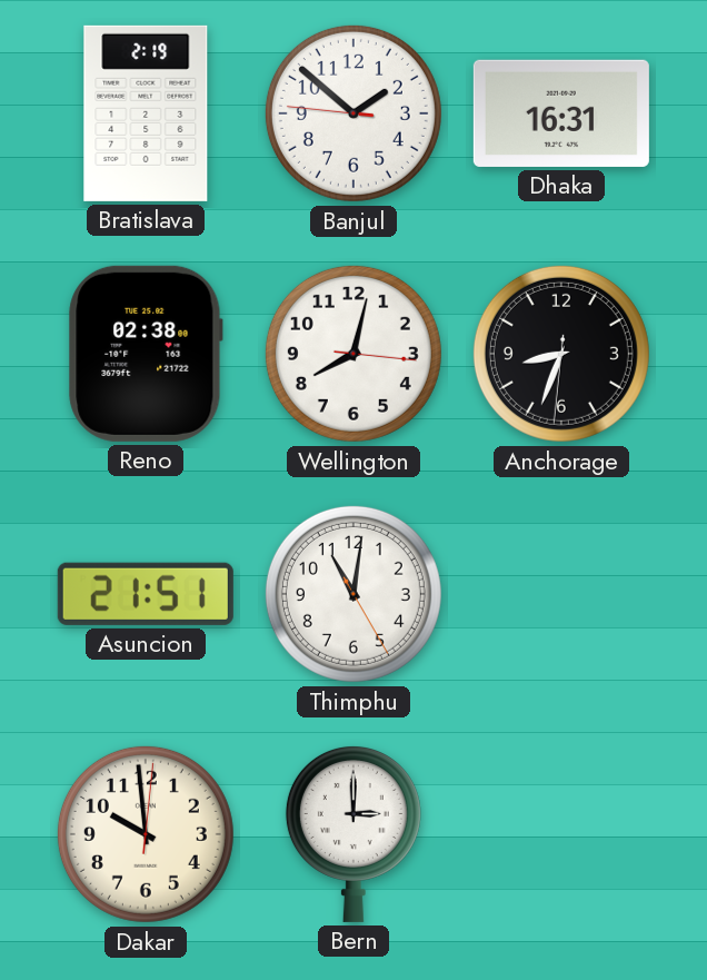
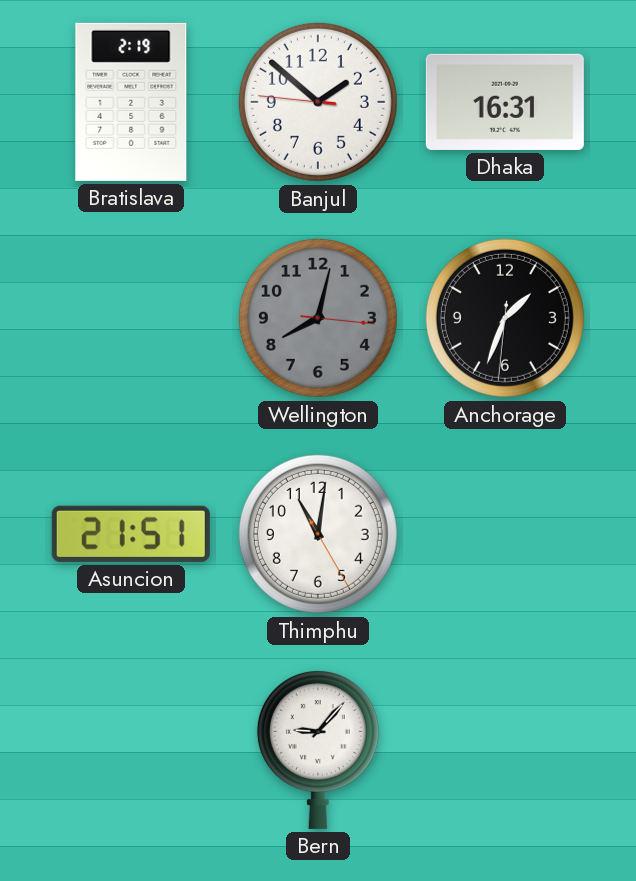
Reno: 02:38 -> none (146, 354)
Wellington dial: white -> grey (318, 318)
Anchorage: 8:33 -> 1:33 (505, 318)
Dakar: 9:59 -> none (146, 834)
Bern: 3:00 -> 9:07 (318, 749)
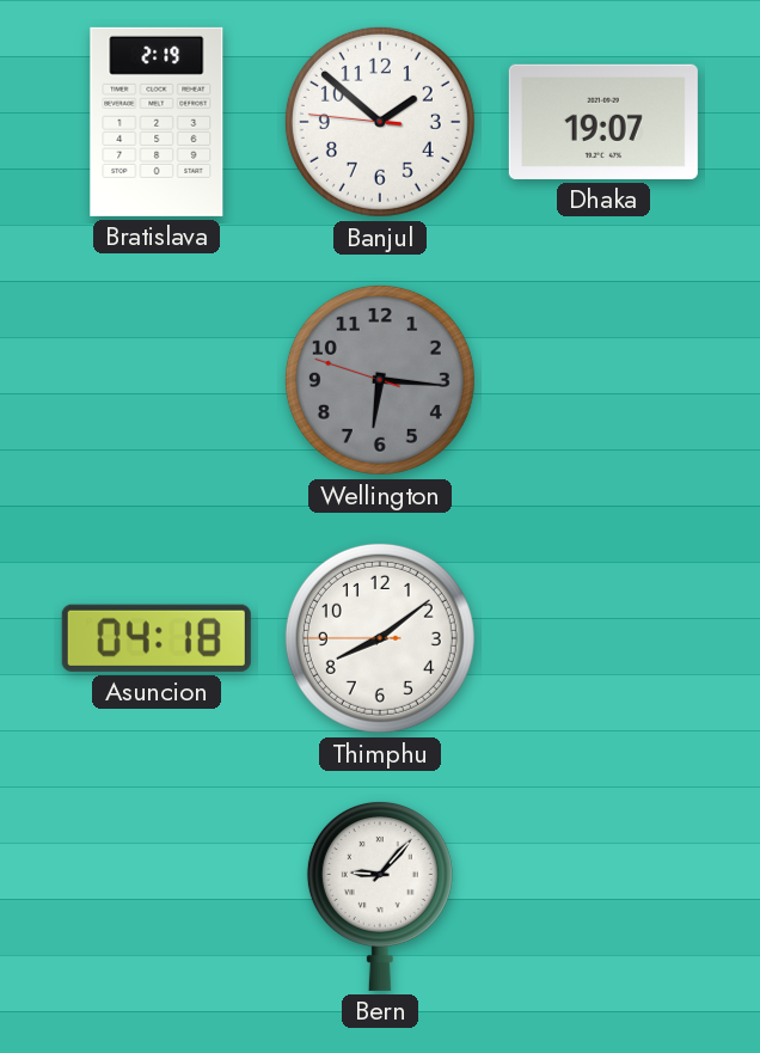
Dhaka: 16:31 -> 19:07 (603, 122)
Wellington: 8:02 -> 6:15 (380, 380)
Anchorage: 1:33 -> none (505, 318)
Asuncion: 21:51 -> 04:18 (157, 638)
Thimphu: 11:01 -> 8:08 (380, 638)
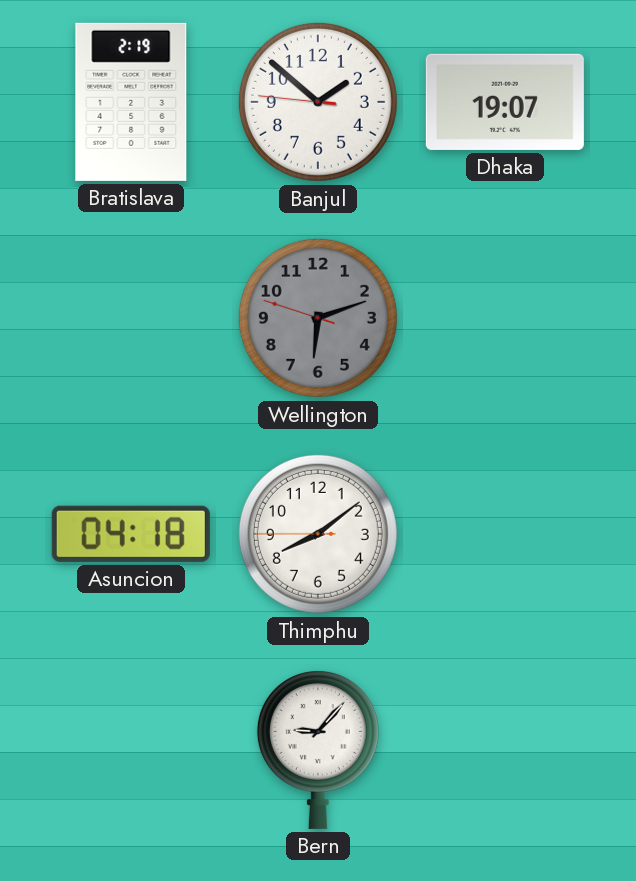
Wellington: 6:15 -> 6:11 (318, 318)
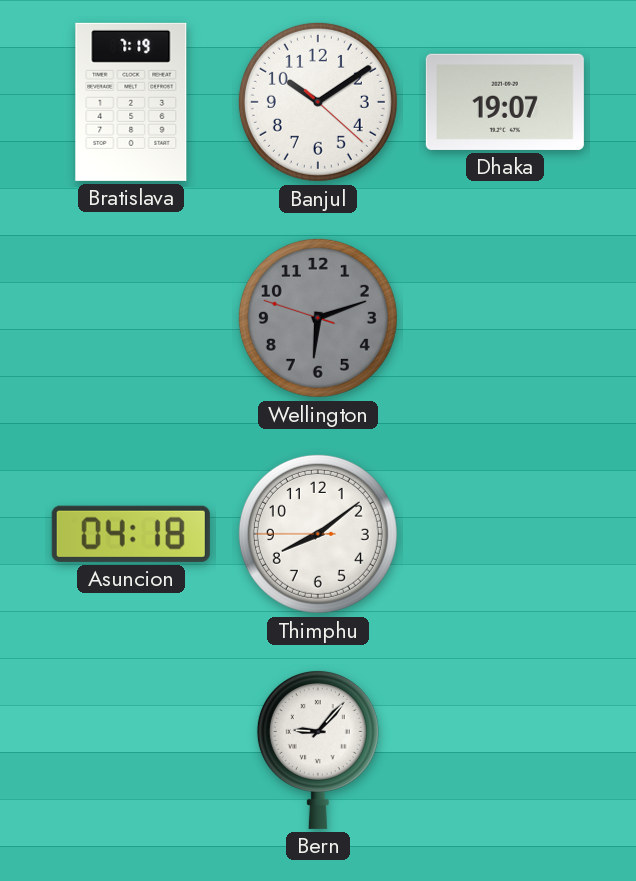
Bratislava: 2:19 -> 7:19 (131, 102)
Banjul: 1:51 -> 10:09 (318, 102)
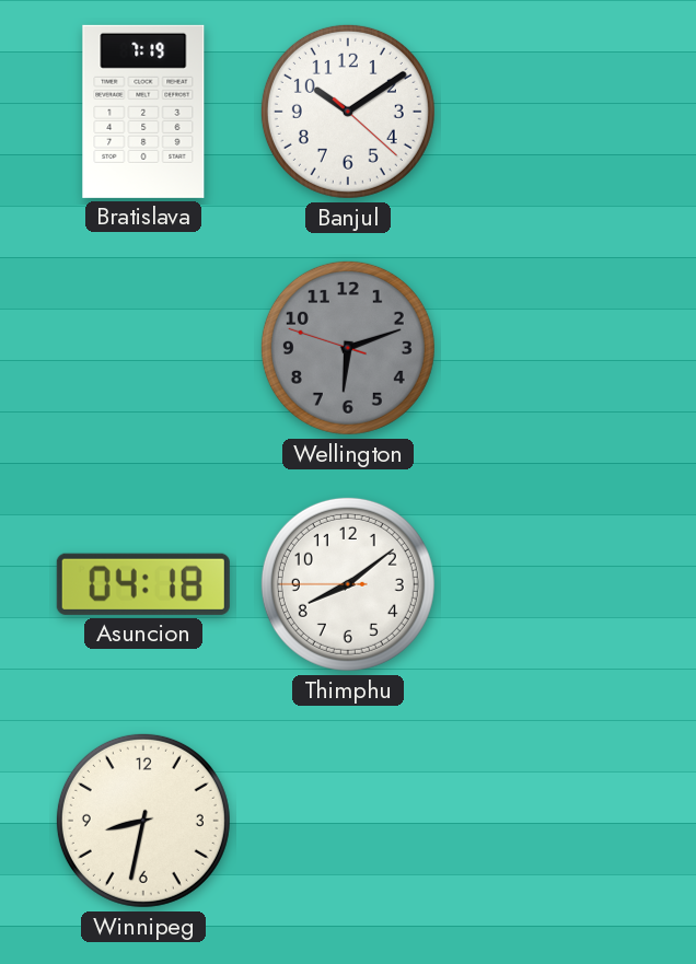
Dhaka: 19:07 -> none (505, 102)
Winnipeg: none -> 8:32 (143, 821)
Bern: 9:07 -> none (318, 749)
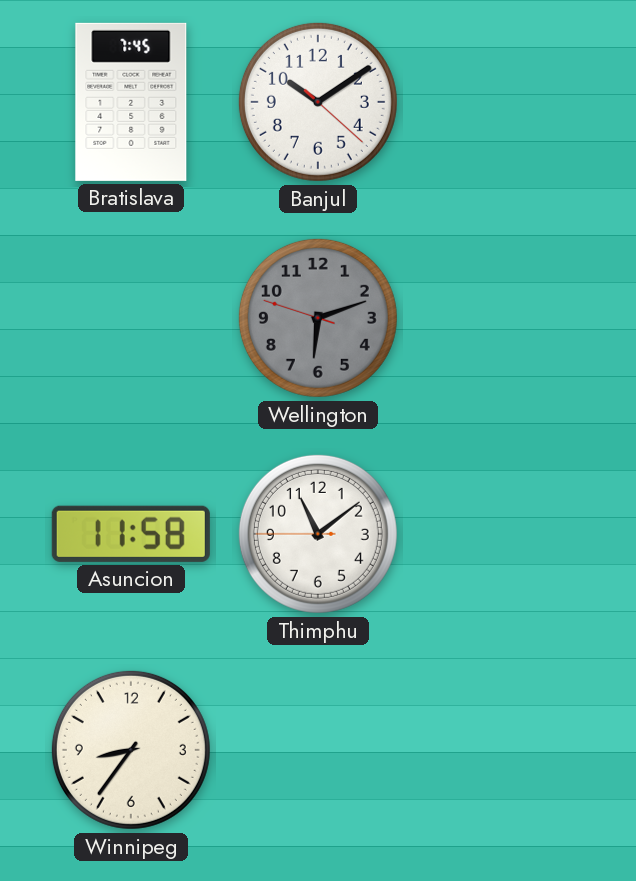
Bratislava: 7:19 -> 7:45 (131, 102)
Asuncion: 04:18 -> 11:58 (131, 534)
Thimphu: 8:08 -> 11:08 (318, 534)
Winnipeg: 8:32 -> 8:36 (131, 750)
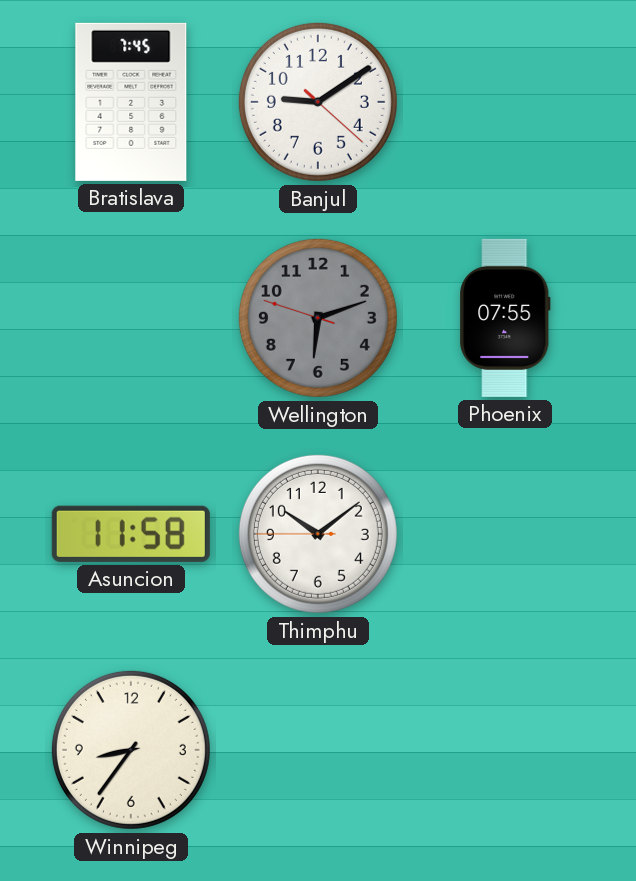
Banjul: 10:09 -> 9:09 (318, 102)
Phoenix: none -> 07:55 (505, 318)
Thimphu: 11:08 -> 10:08 (318, 534)
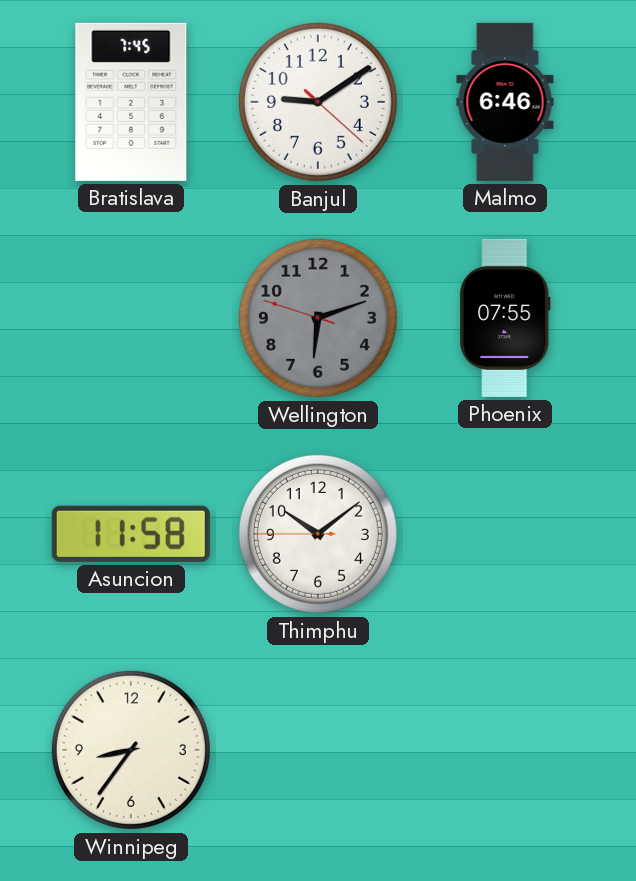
Malmo: none -> 6:46 (505, 102)
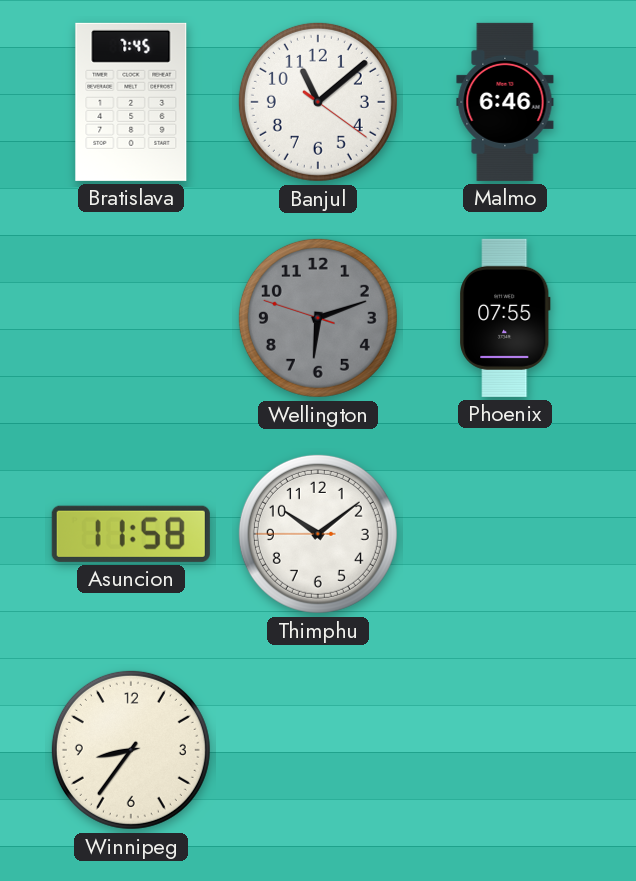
Banjul: 9:09 -> 11:08 (318, 102)
